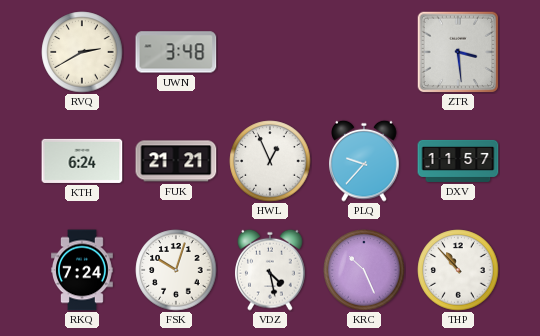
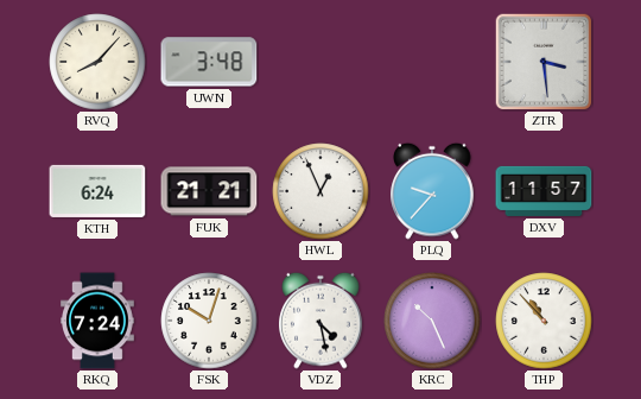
RVQ: 2:40 -> 8:07 (97, 62)
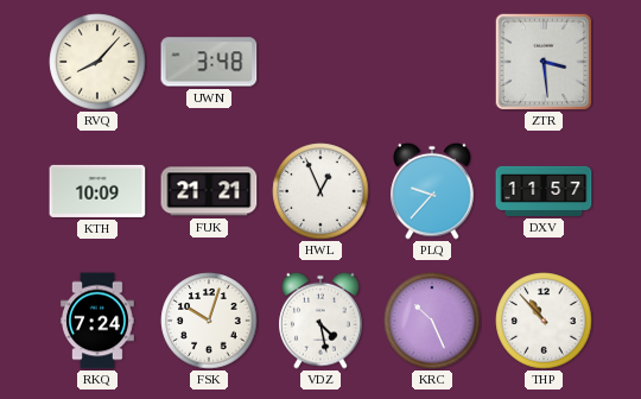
KTH: 6:24 -> 10:09 (97, 191)
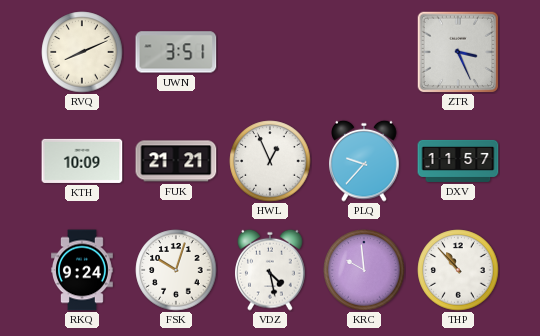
RVQ: 8:07 -> 8:11 (82, 52)
UWN: 3:48 -> 3:51 (176, 52)
ZTR: 3:29 -> 3:26 (458, 52)
RKQ: 7:24 -> 9:24 (83, 270)
KRC: 10:26 -> 9:59 (364, 270)
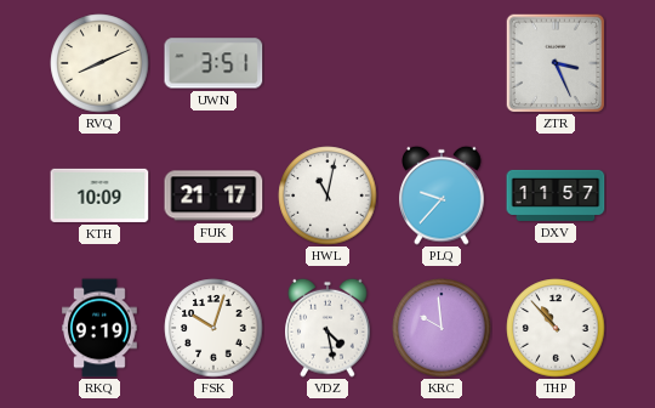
FUK: 21:21 -> 21:17 (213, 195)
HWL: 12:56 -> 11:02 (327, 195)
RKQ: 9:24 -> 9:19 (101, 328)
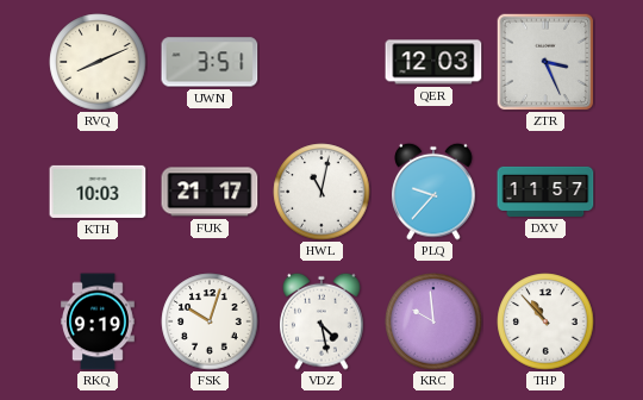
QER: none -> 12:03 (433, 62)
KTH: 10:09 -> 10:03 (98, 192)
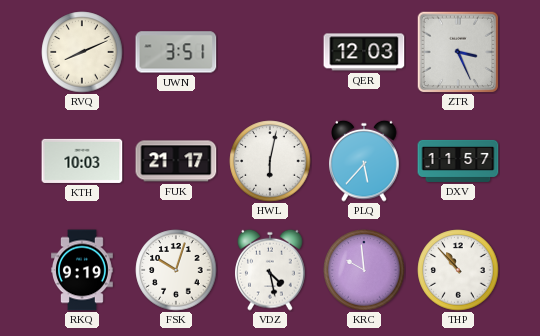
HWL: 11:02 -> 6:02 (270, 161)
PLQ: 9:37 -> 5:37 (364, 161)
